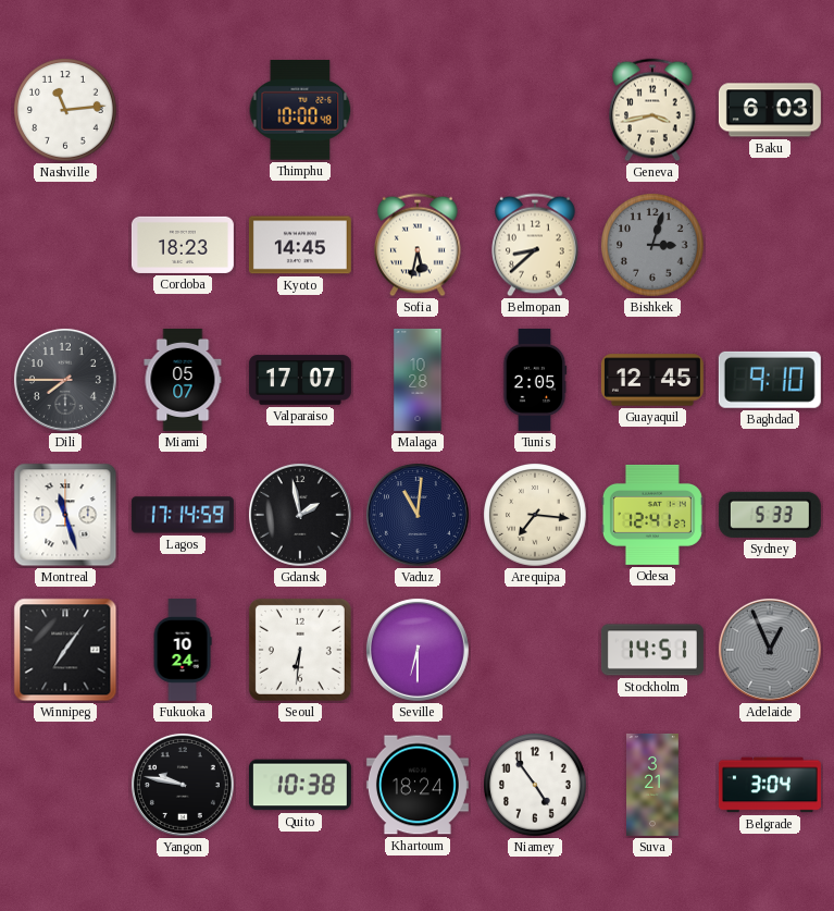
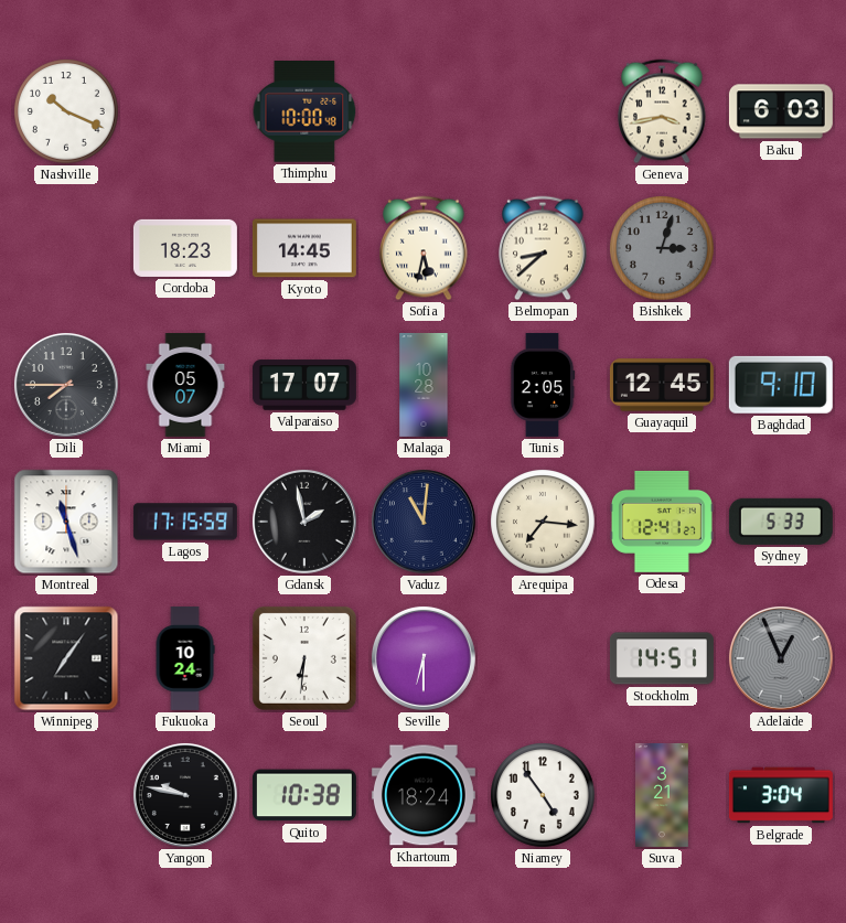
Nashville: 11:14 -> 10:19 (67, 112)
Lagos: 17:14 -> 17:15 (185, 522)
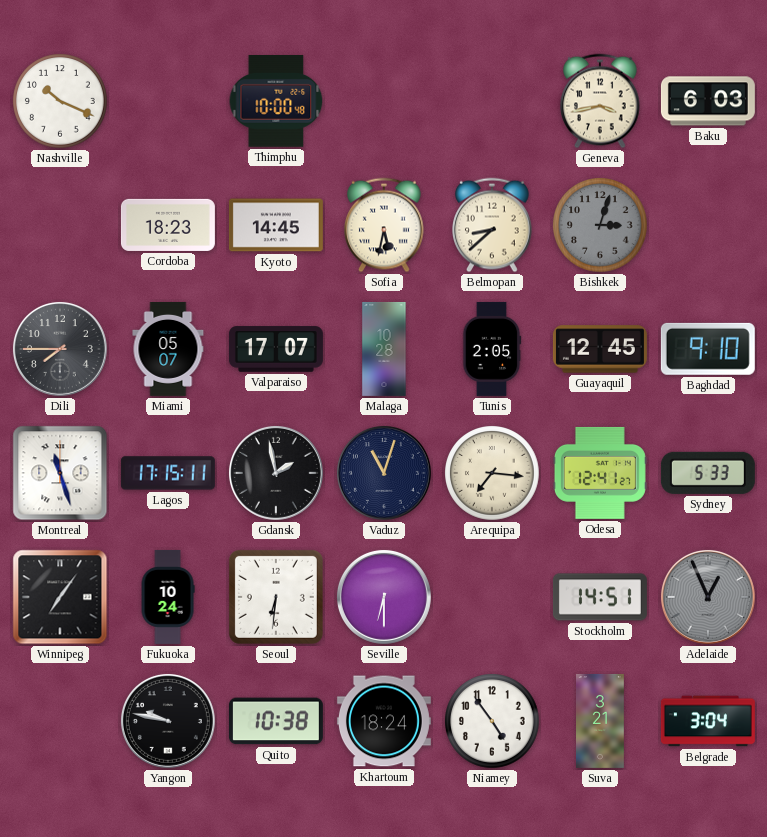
Lagos: 17:15:59 -> 17:15:11 (168, 473)
Vaduz: 11:01 -> 11:03 (384, 473)
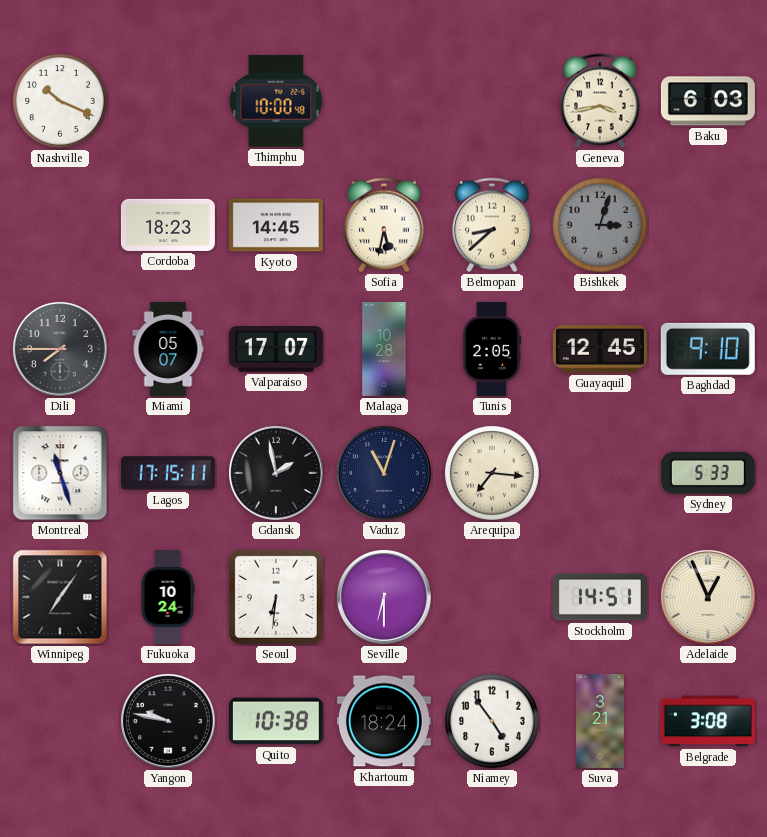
Odesa: 12:41 -> none (600, 473)
Adelaide dial: grey -> cream (708, 597)
Belgrade: 3:04 -> 3:08 (708, 721)
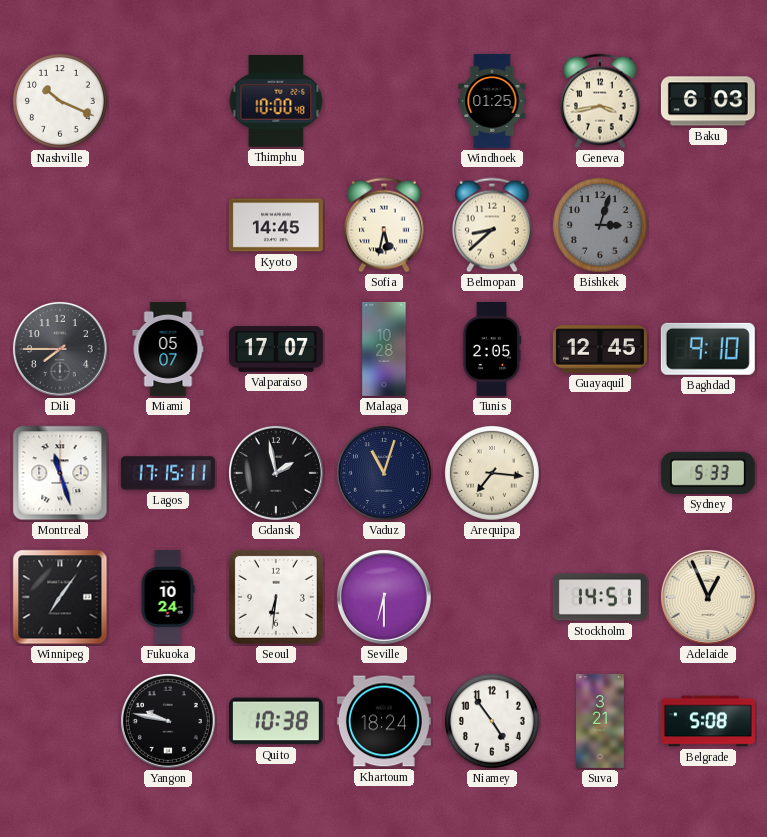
Windhoek: none -> 01:25 (492, 101)
Cordoba: 18:23 -> none (168, 225)
Belgrade: 3:08 -> 5:08 (708, 721)
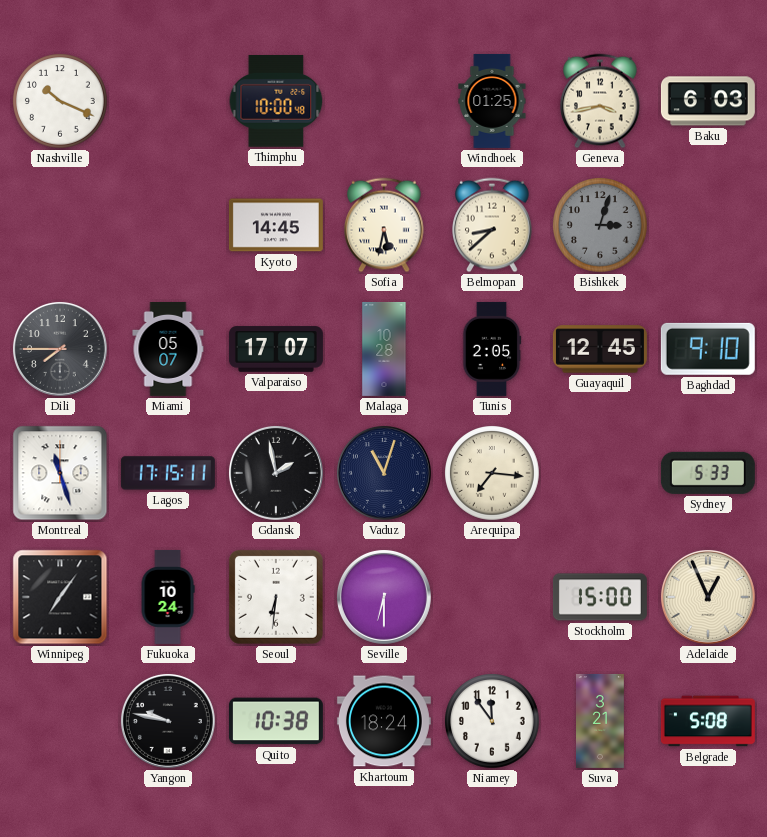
Stockholm: 14:51 -> 15:00 (600, 597)
Niamey: 4:54 -> 11:54 (493, 722)
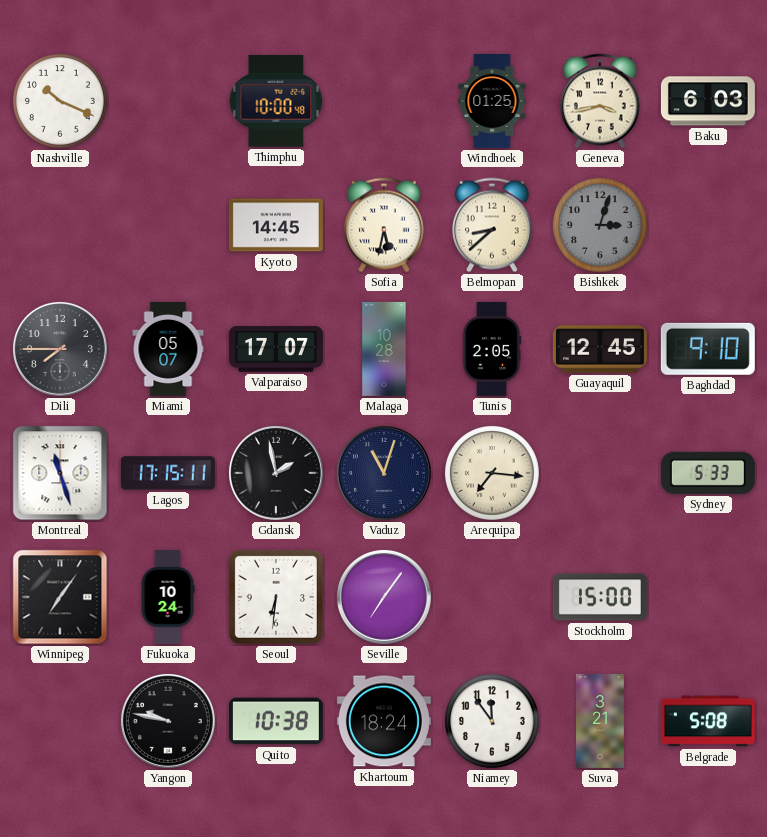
Seville: 6:30 -> 7:06 (384, 597)
Adelaide: 12:56 -> none (708, 597)
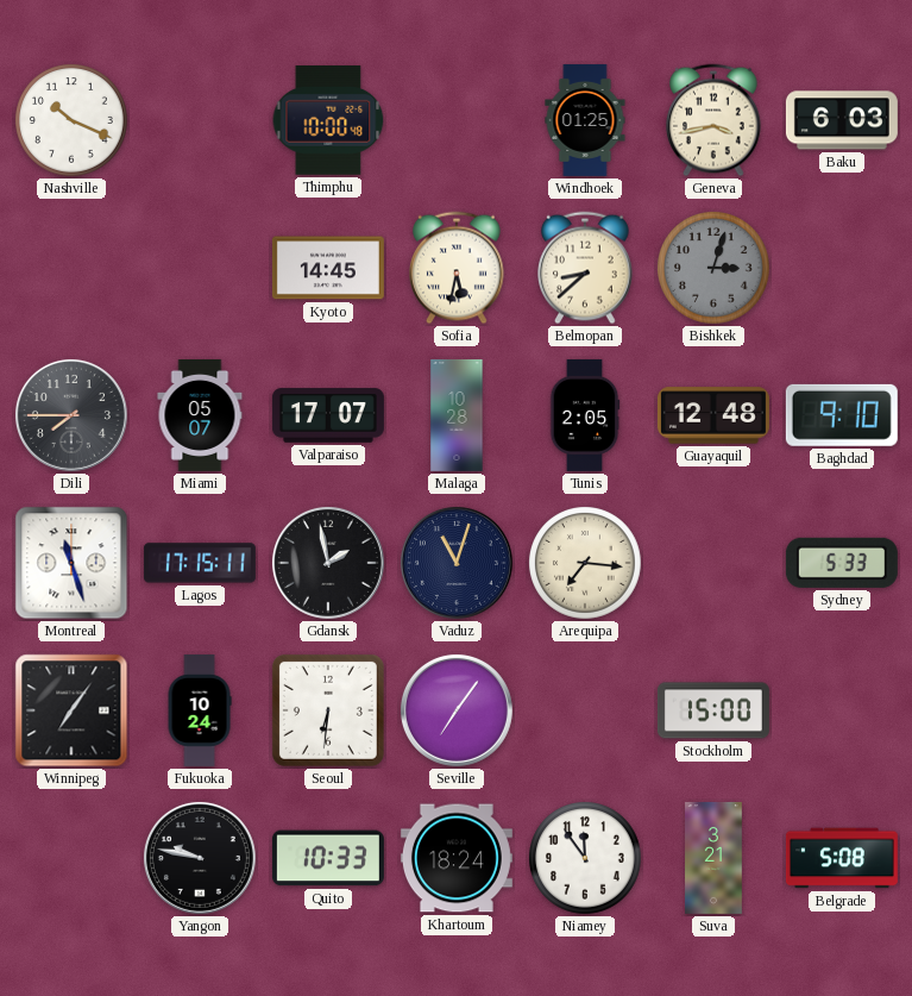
Guayaquil: 12:45 -> 12:48 (713, 415)
Quito: 10:38 -> 10:33 (328, 858)
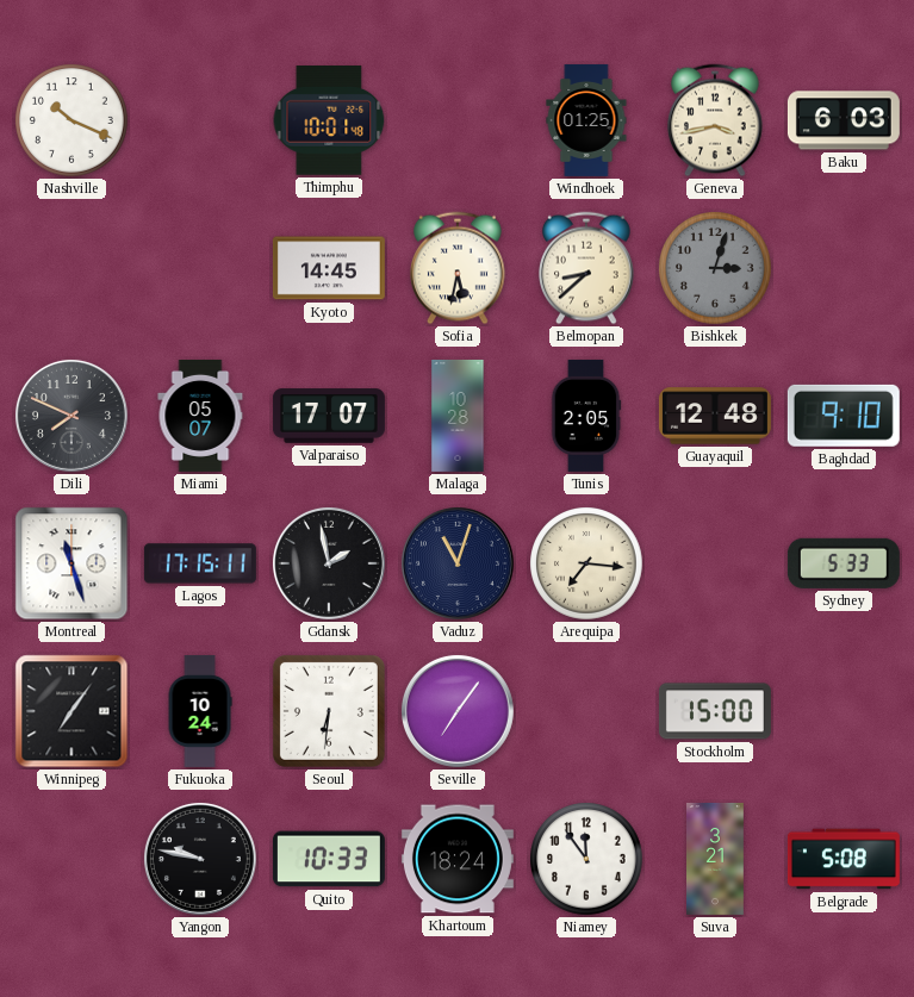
Thimphu: 10:00 -> 10:01 (329, 121)
Dili: 7:45 -> 7:49 (71, 416)
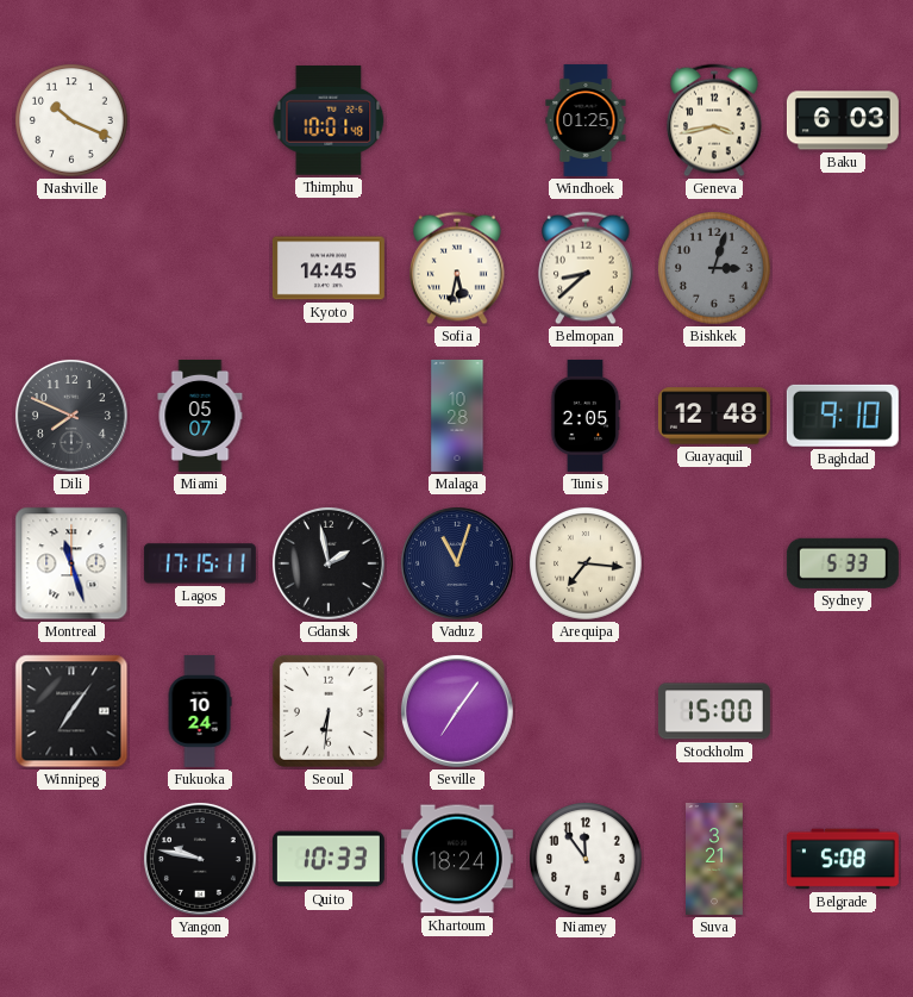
Valparaiso: 17:07 -> none (329, 416)
